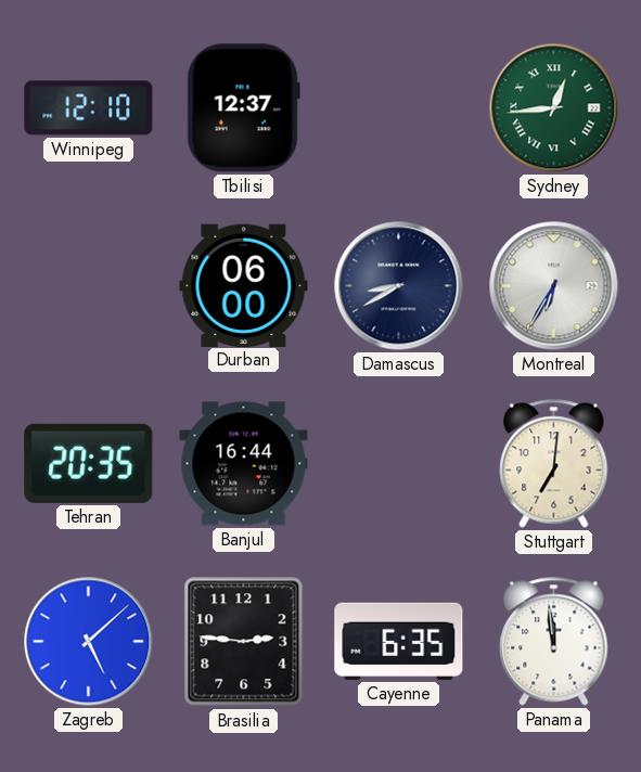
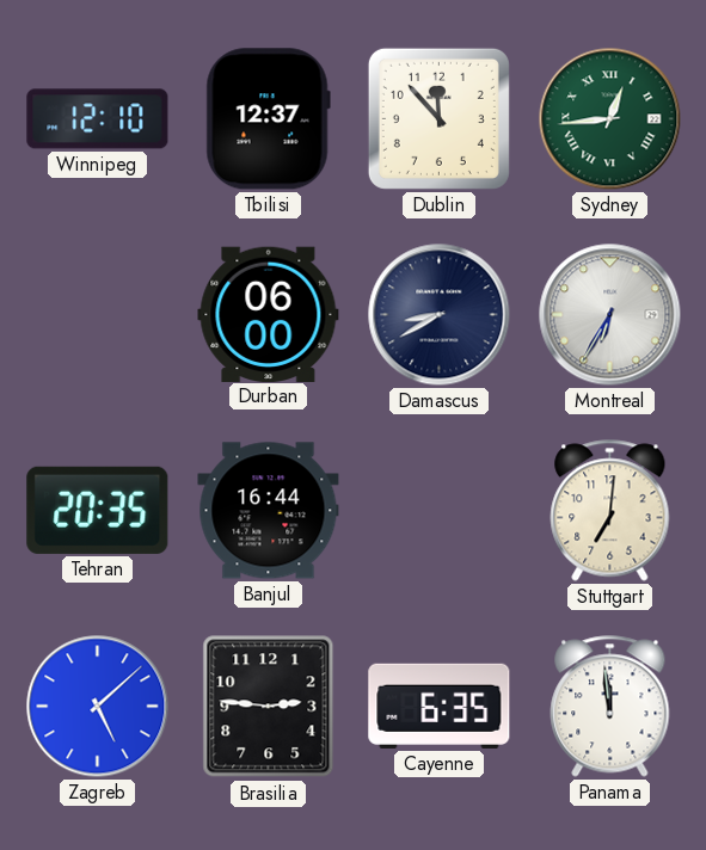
Dublin: none -> 11:53 (438, 118)
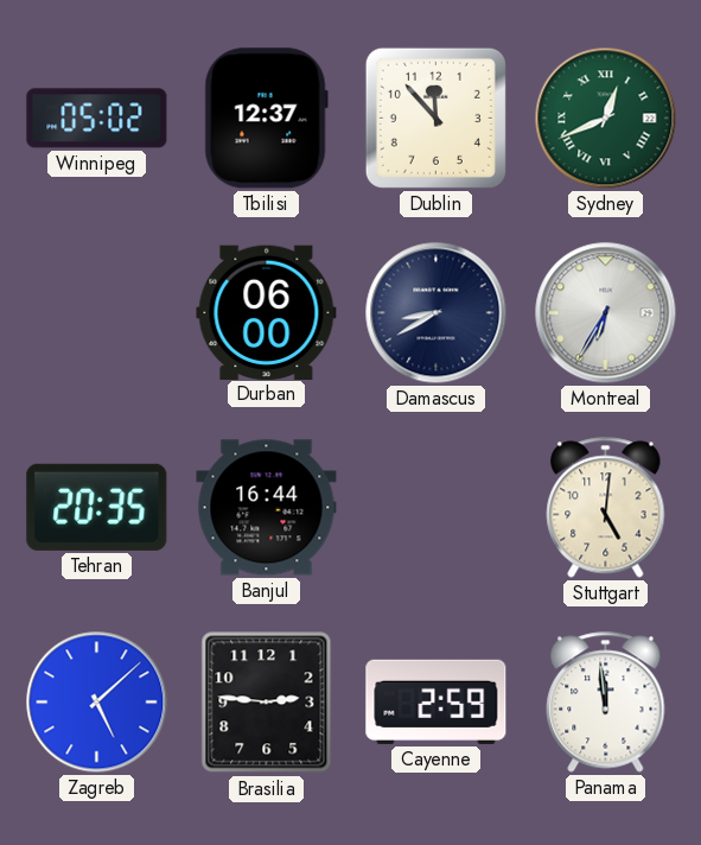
Winnipeg: 12:10 -> 05:02 (97, 119)
Sydney: 12:44 -> 12:41 (606, 119)
Stuttgart: 7:01 -> 5:01 (606, 508)
Cayenne: 6:35 -> 2:59 (436, 701)
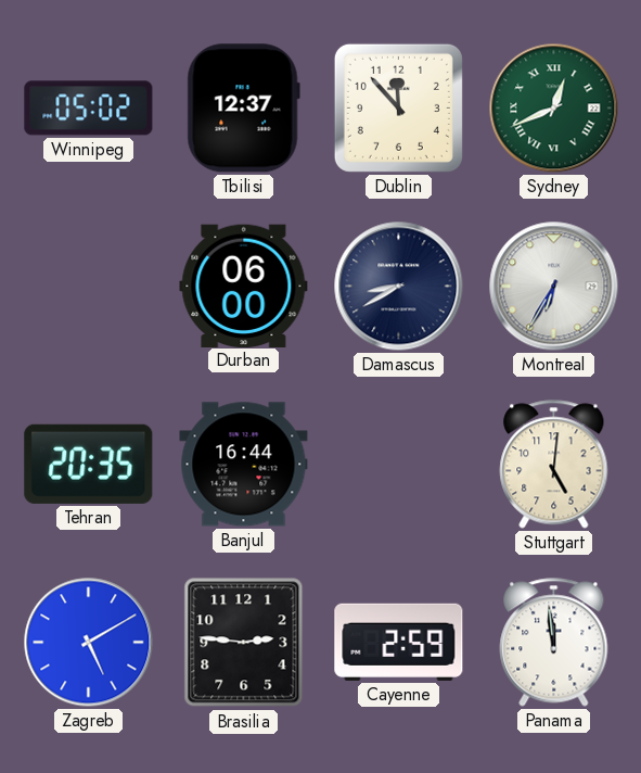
Zagreb: 5:08 -> 5:10 (89, 643)
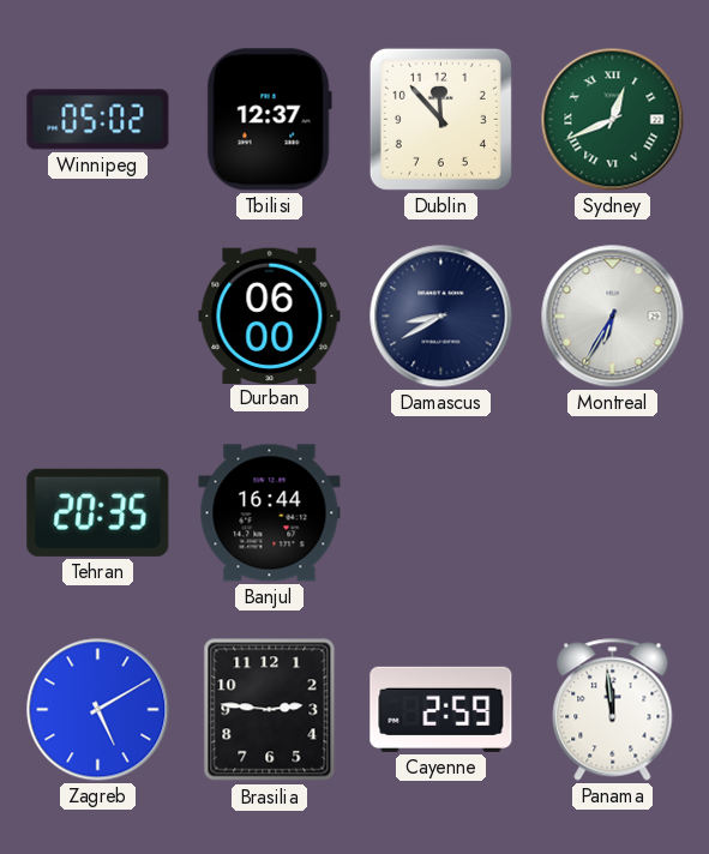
Stuttgart: 5:01 -> none (554, 465)
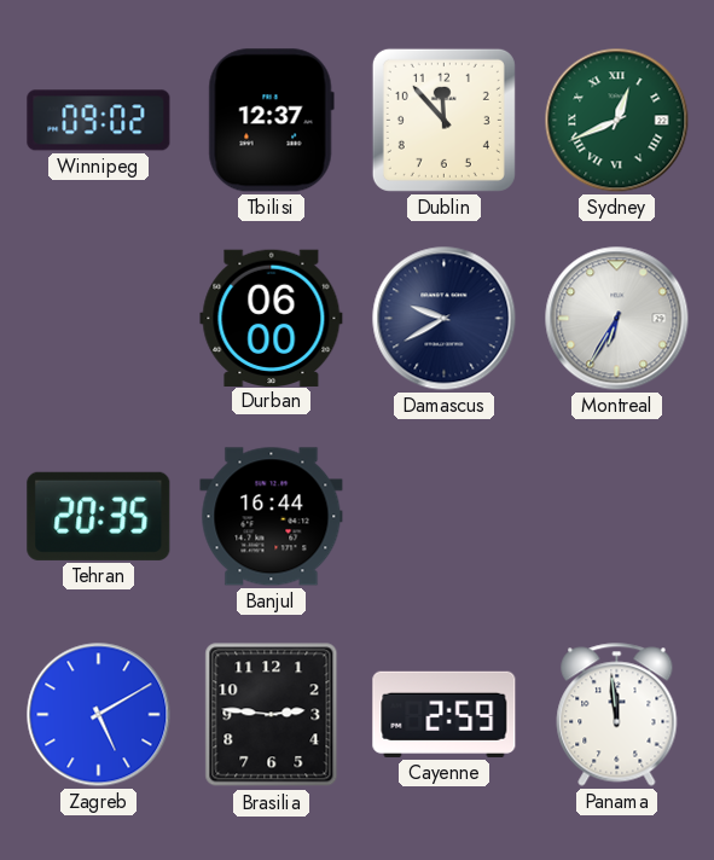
Winnipeg: 05:02 -> 09:02 (99, 121)
Damascus: 8:40 -> 9:40 (445, 319)
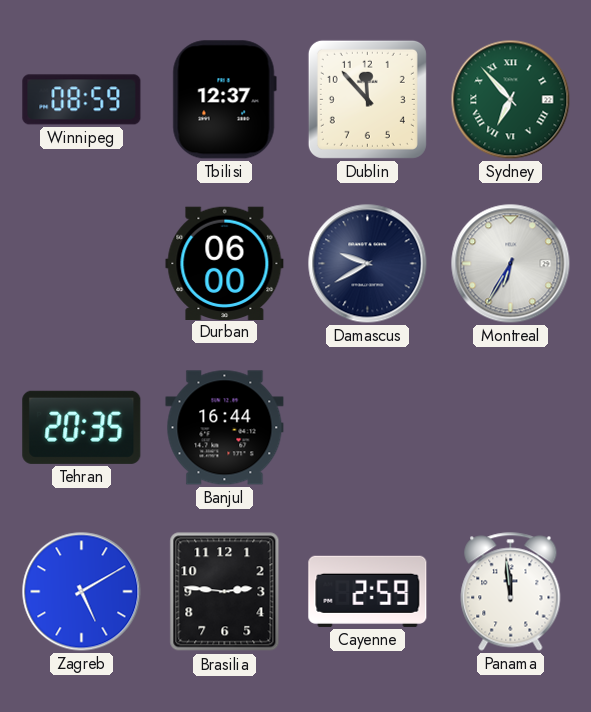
Winnipeg: 09:02 -> 08:59 (82, 100)
Sydney: 12:41 -> 6:53 (511, 100)
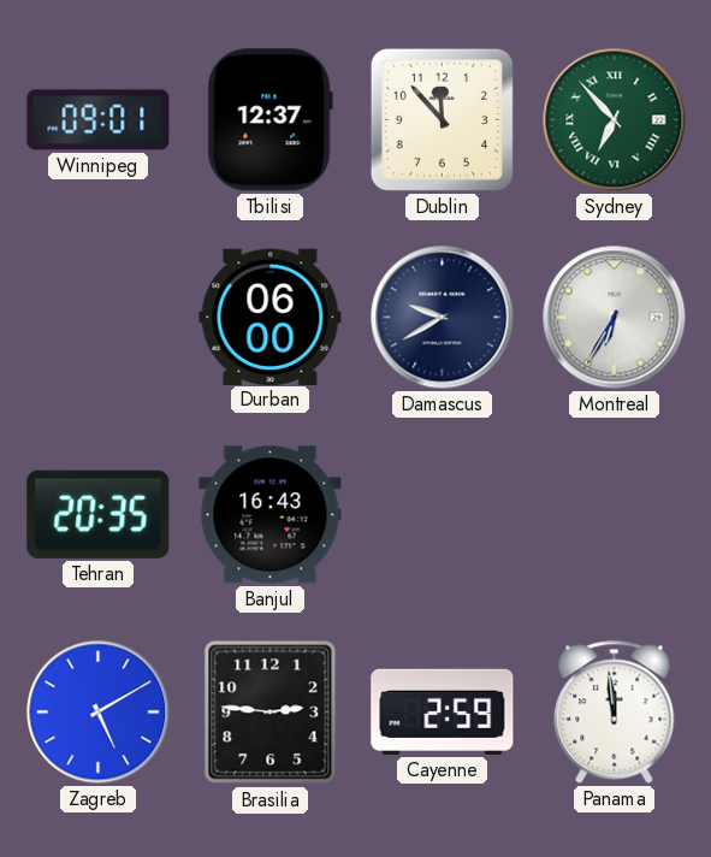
Winnipeg: 08:59 -> 09:01 (99, 120)
Banjul: 16:44 -> 16:43 (271, 515)
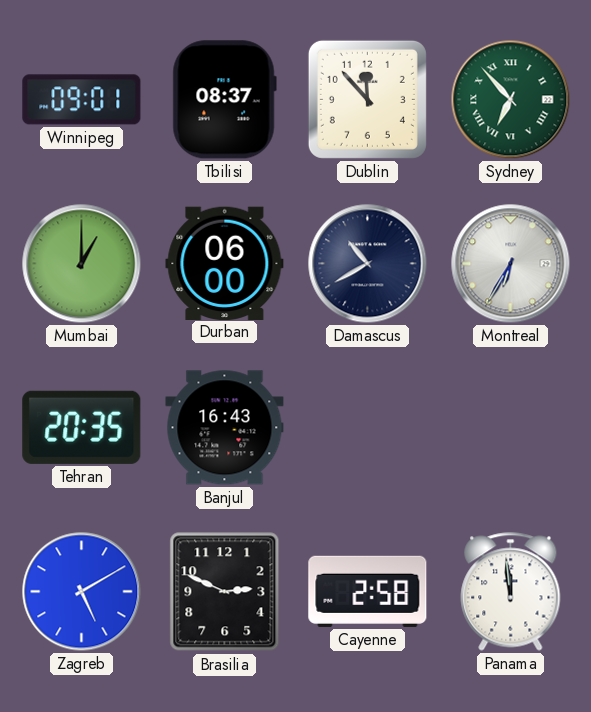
Tbilisi: 12:37 -> 08:37 (224, 100)
Mumbai: none -> 1:00 (82, 264)
Damascus: 9:40 -> 10:40 (368, 264)
Brasilia: 2:46 -> 2:49 (225, 592)
Cayenne: 2:59 -> 2:58 (368, 591)
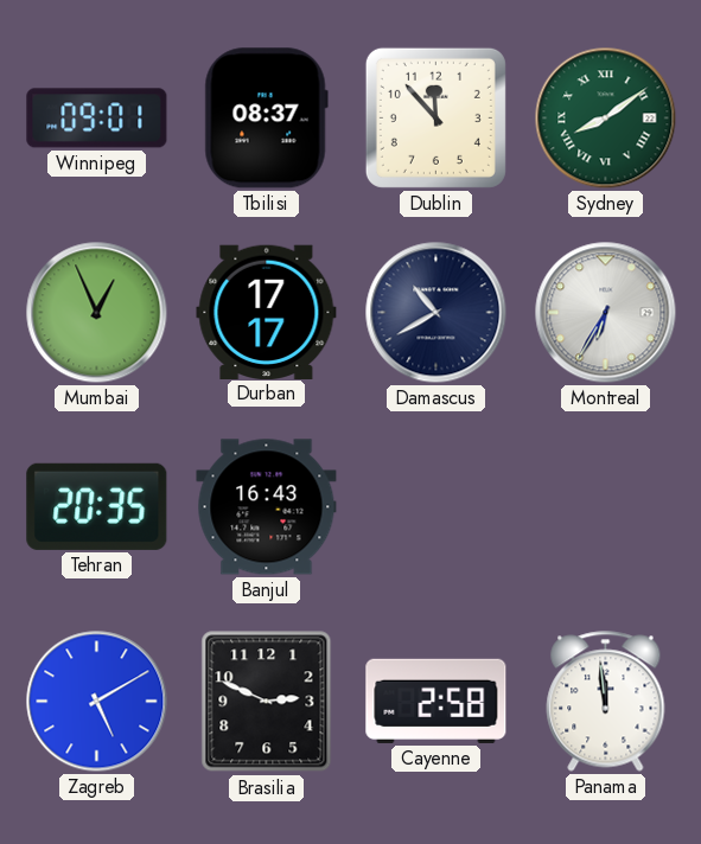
Sydney: 6:53 -> 8:09 (606, 119)
Mumbai: 1:00 -> 12:56 (97, 313)
Durban: 06:00 -> 17:17 (267, 312)
